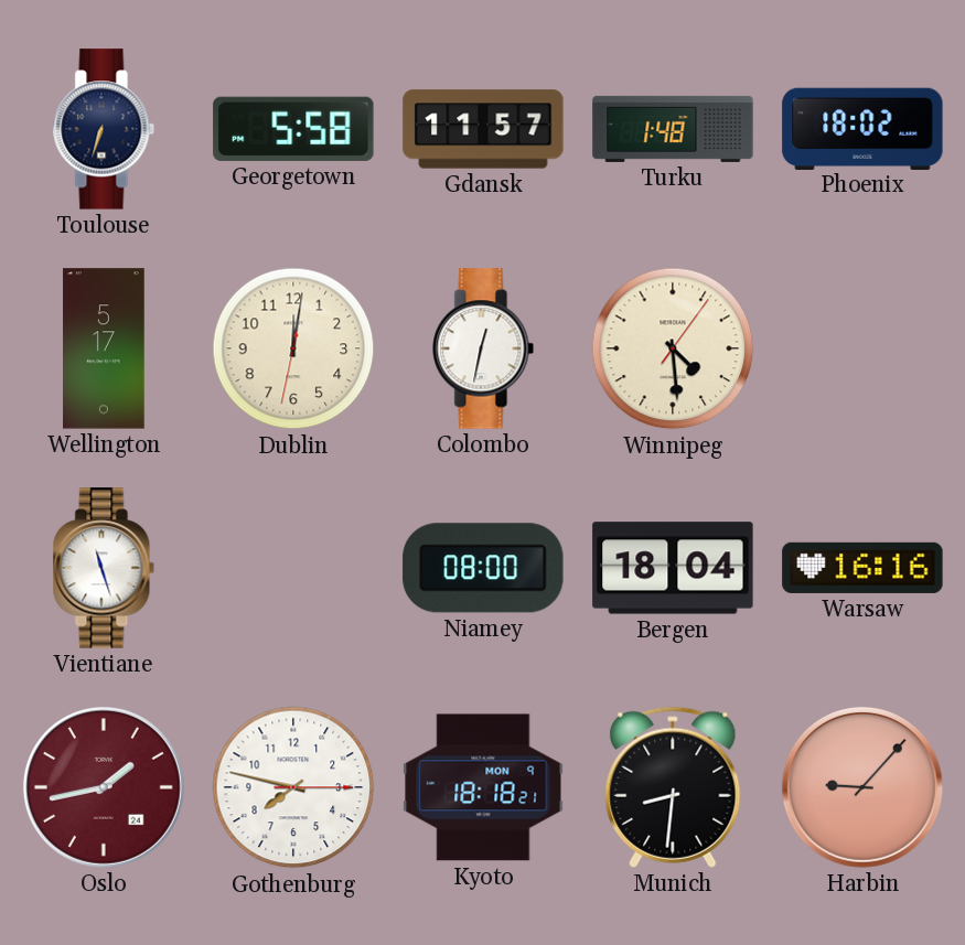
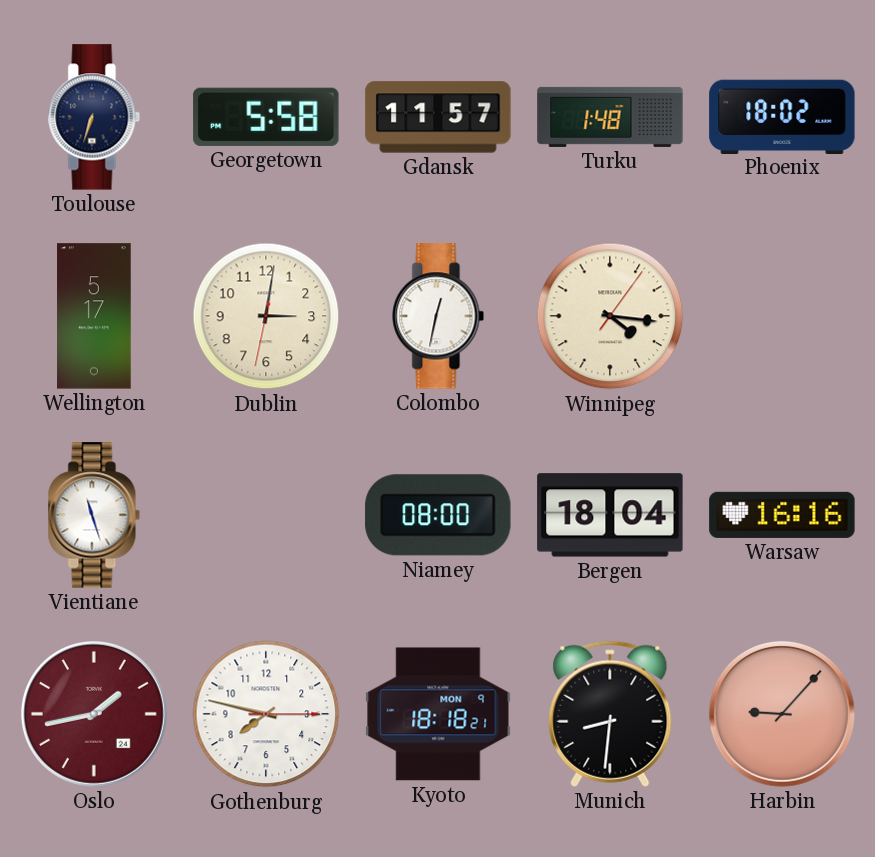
Dublin: 12:01 -> 3:01 (266, 316)
Winnipeg: 4:29 -> 4:16 (610, 316)
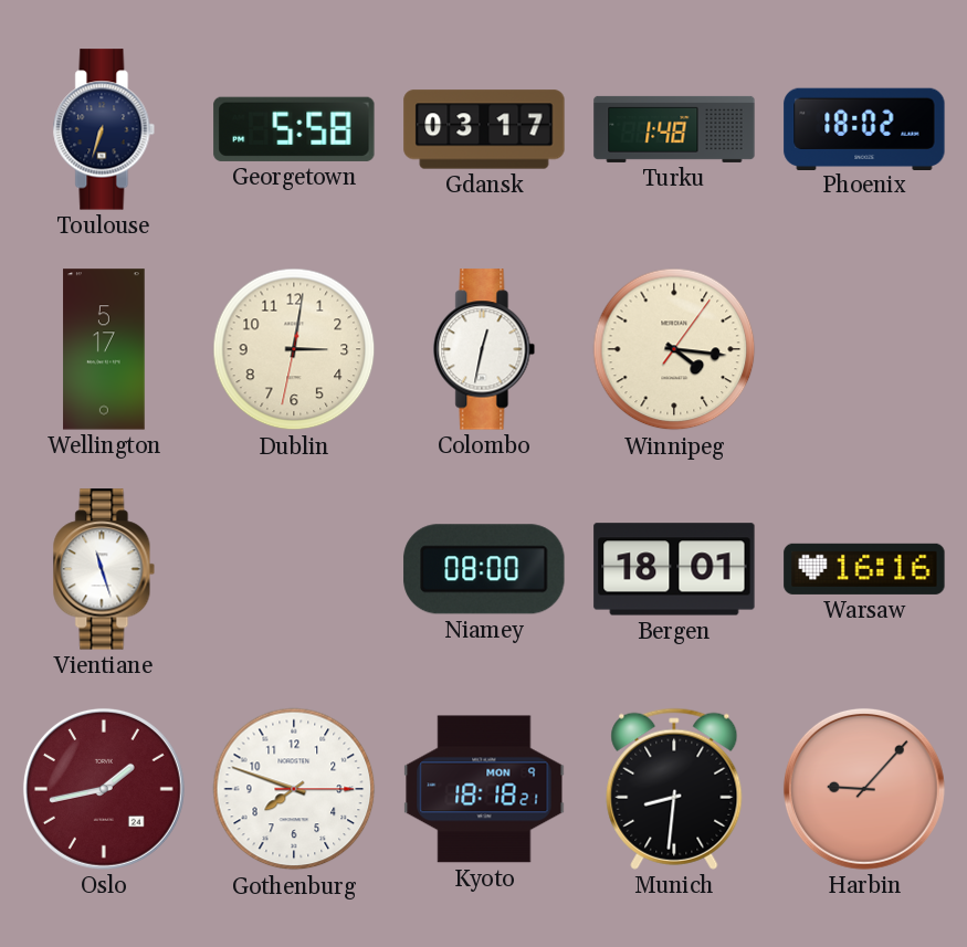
Gdansk: 11:57 -> 03:17 (484, 129)
Bergen: 18:04 -> 18:01 (674, 569)
Gothenburg: 7:47 -> 7:48 (294, 789)
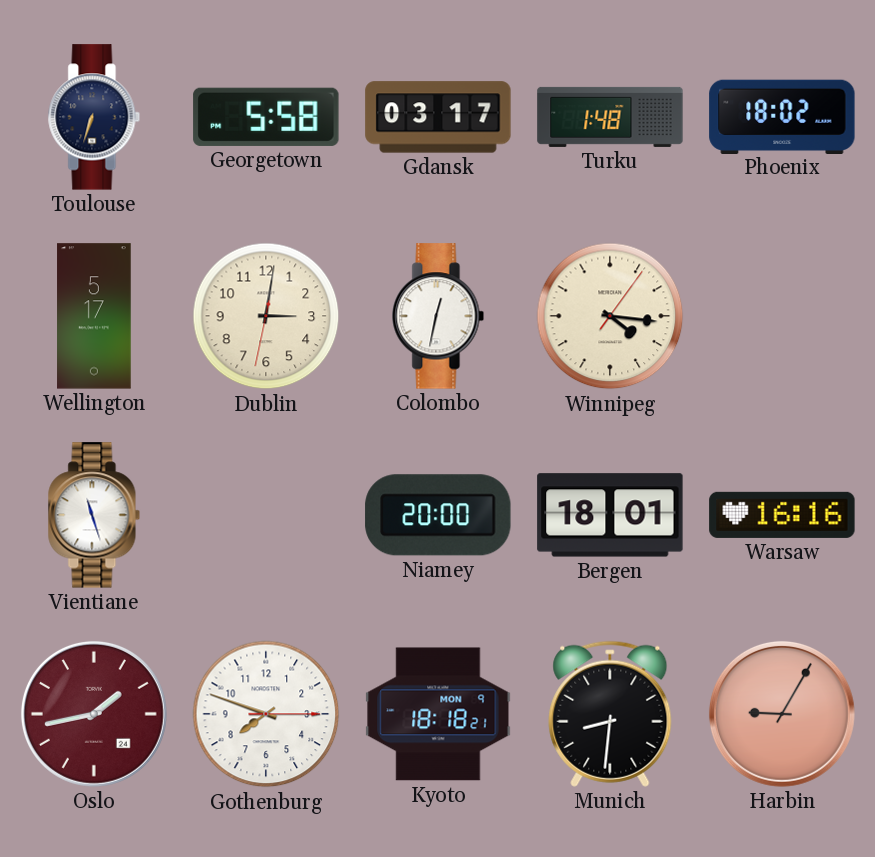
Niamey: 08:00 -> 20:00 (438, 515)
Harbin: 9:07 -> 9:05 (782, 714)
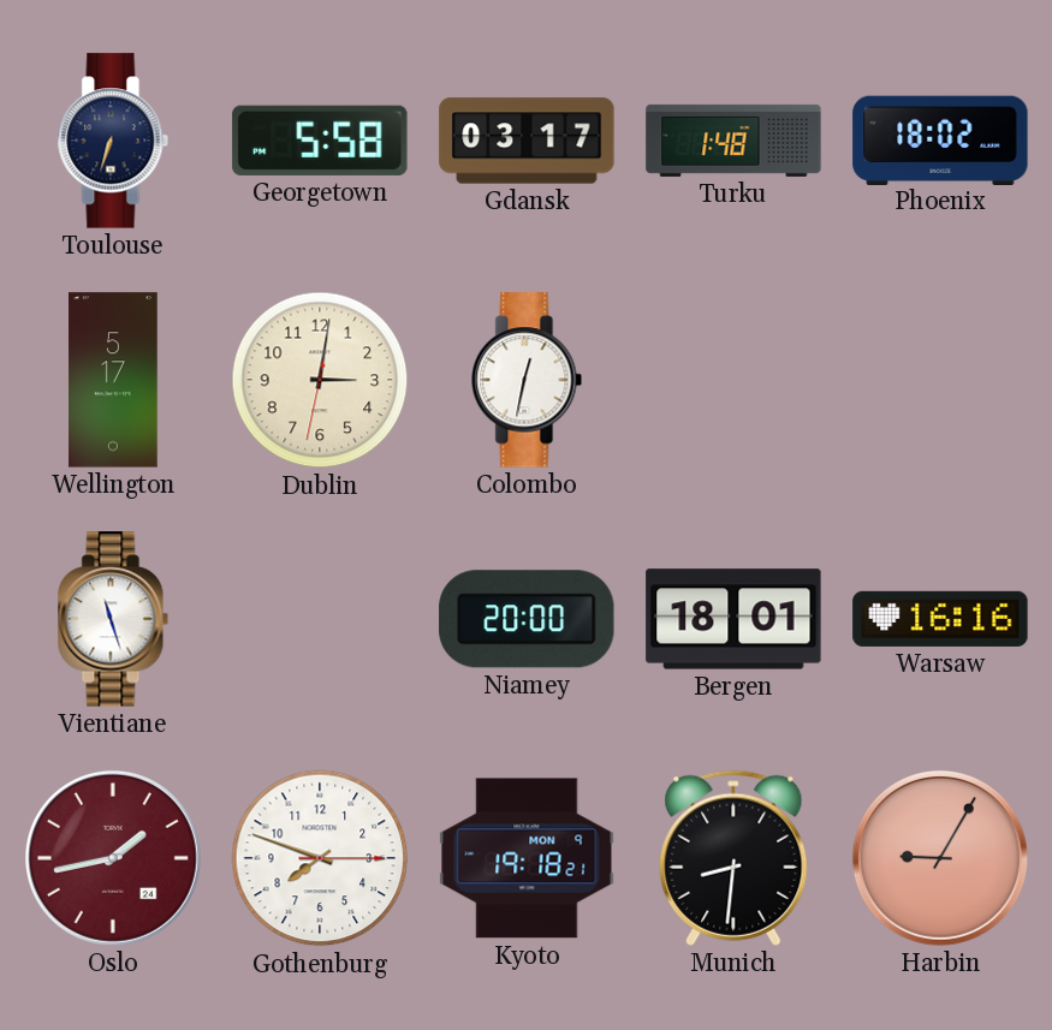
Winnipeg: 4:16 -> none (610, 316)
Kyoto: 18:18 -> 19:18 (527, 858)
